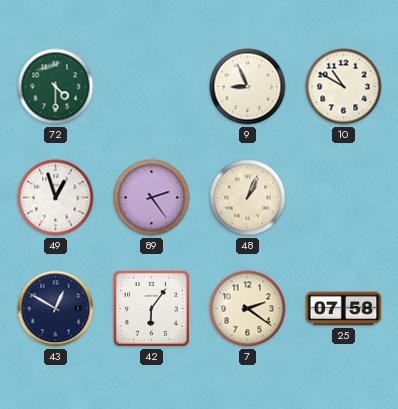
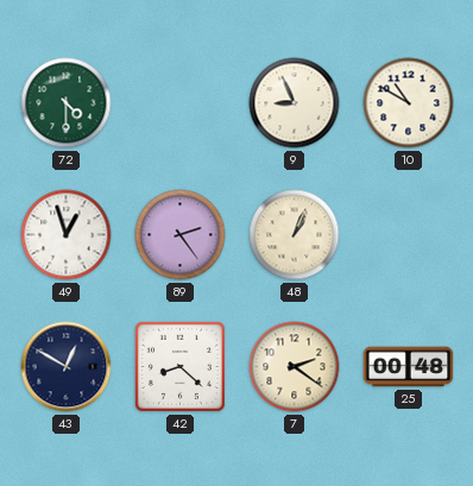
42: 6:06 -> 8:22 (179, 366)
25: 07:58 -> 00:48 (409, 367)
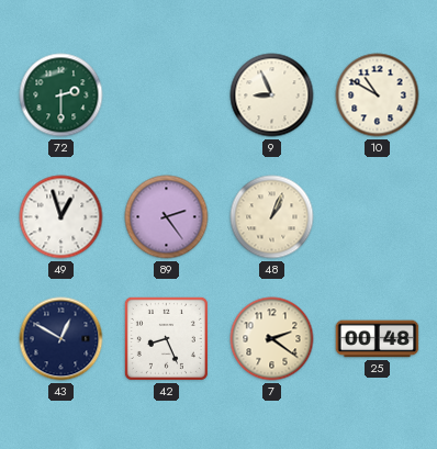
72: 4:30 -> 2:30 (61, 96)
42: 8:22 -> 8:26 (166, 338)
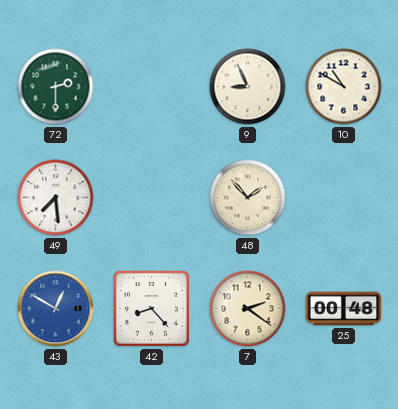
49: 12:57 -> 7:29 (56, 198)
89: 2:24 -> none (167, 217)
48: 1:04 -> 1:53 (248, 198)
43 dial: navy -> blue (56, 309)
42: 8:26 -> 8:23 (151, 308)
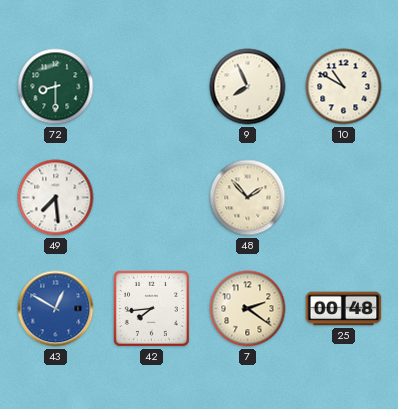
72: 2:30 -> 8:30 (56, 87)
9: 8:56 -> 7:56 (248, 87)
42: 8:23 -> 7:44 (151, 308)
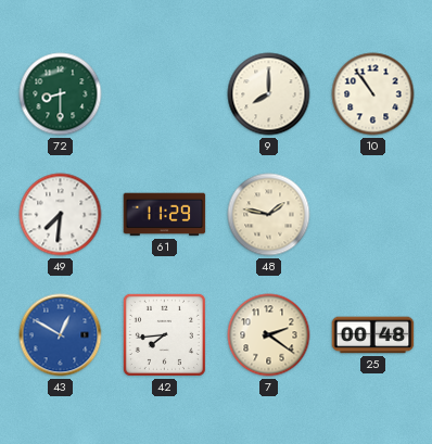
9: 7:56 -> 8:00 (269, 94)
10: 10:50 -> 10:54 (373, 94)
49: 7:29 -> 7:31 (61, 215)
61: none -> 11:29 (165, 215)
48: 1:53 -> 1:47 (269, 215)
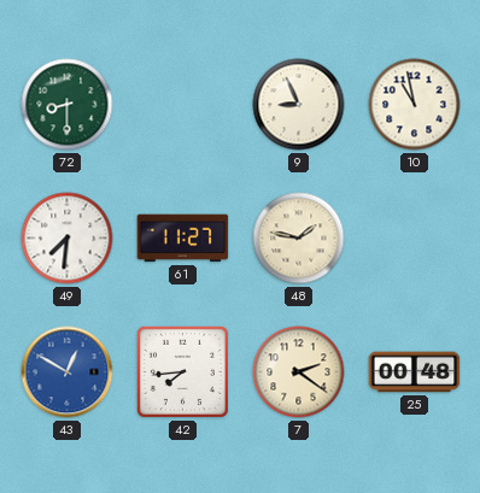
9: 8:00 -> 8:56 (299, 105)
10: 10:54 -> 10:58 (415, 105)
61: 11:29 -> 11:27 (183, 239)
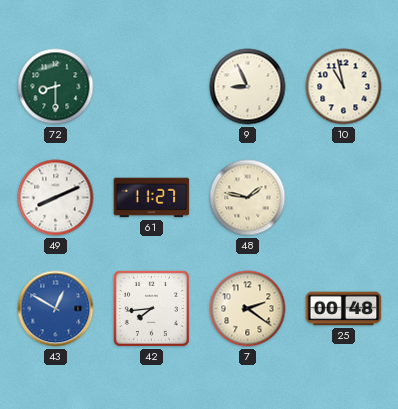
49: 7:31 -> 8:11 (56, 198)
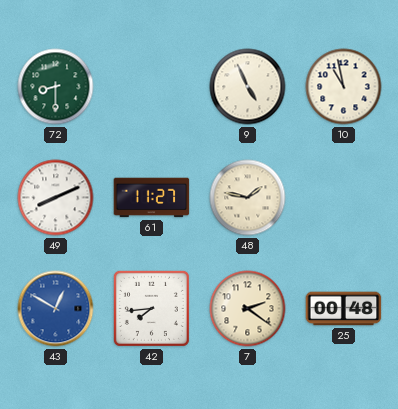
9: 8:56 -> 4:56 (248, 87)
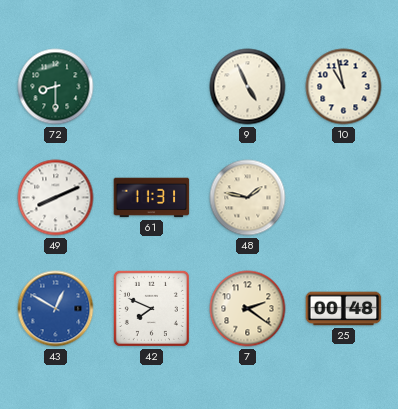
61: 11:27 -> 11:31 (152, 198)
42: 7:44 -> 7:49 (151, 308)
